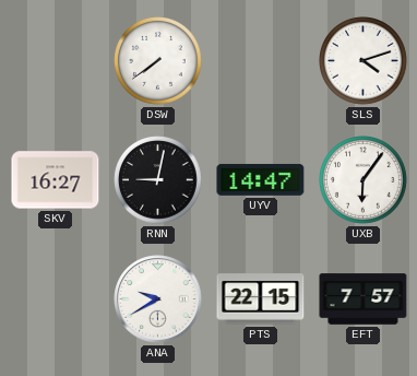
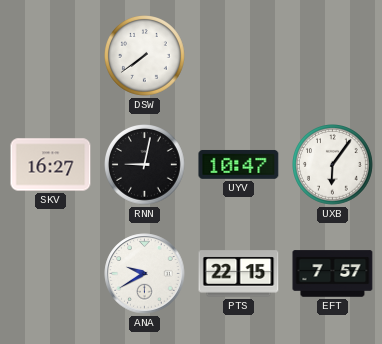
SLS: 4:12 -> none (364, 61)
UYV: 14:47 -> 10:47 (239, 164)
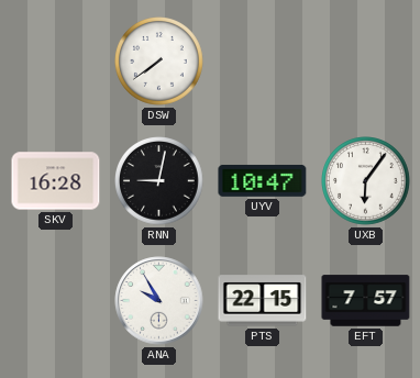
SKV: 16:27 -> 16:28 (56, 181)
ANA: 9:40 -> 9:55 (159, 301)
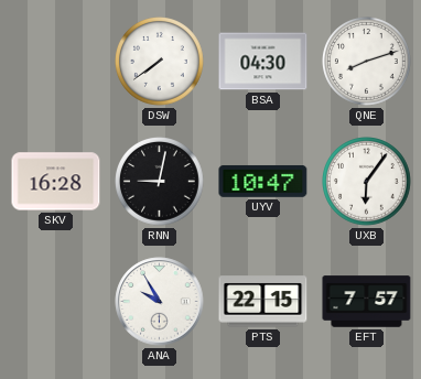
BSA: none -> 04:30 (263, 62)
QNE: none -> 8:12 (367, 62)
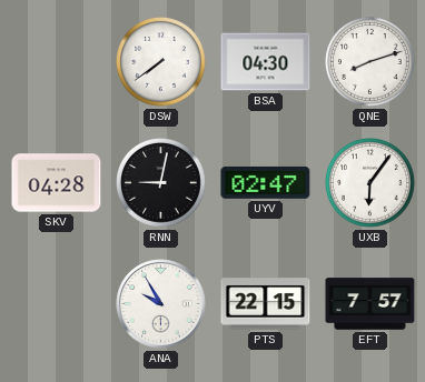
SKV: 16:28 -> 04:28 (57, 183)
UYV: 10:47 -> 02:47 (266, 182)
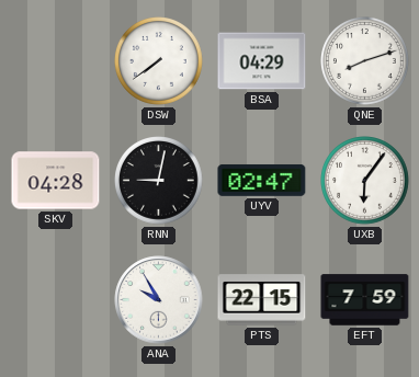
BSA: 04:30 -> 04:29 (262, 61)
EFT: 7:57 -> 7:59 (365, 300)
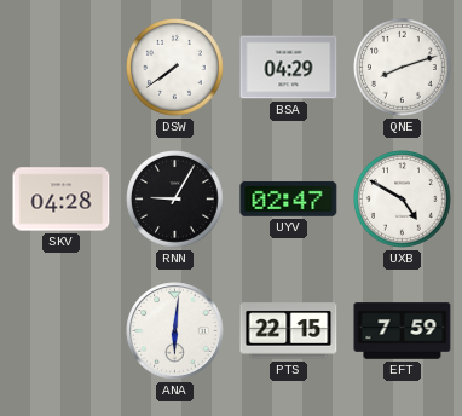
RNN: 9:02 -> 9:05 (175, 200)
UXB: 6:06 -> 4:50 (403, 200)
ANA: 9:55 -> 6:01 (175, 331)
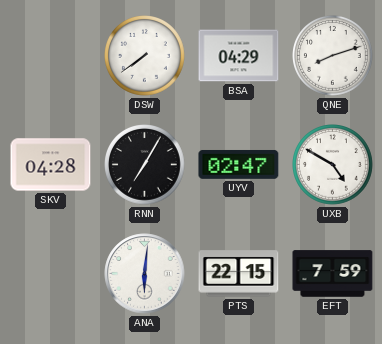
RNN: 9:05 -> 7:05 (145, 165)
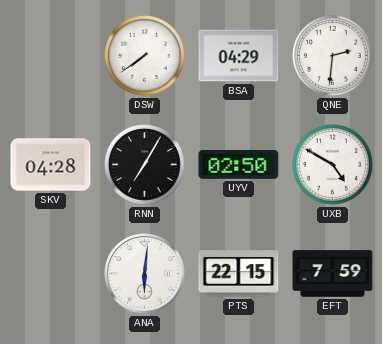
QNE: 8:12 -> 2:31 (333, 56)
UYV: 02:47 -> 02:50 (239, 164)
